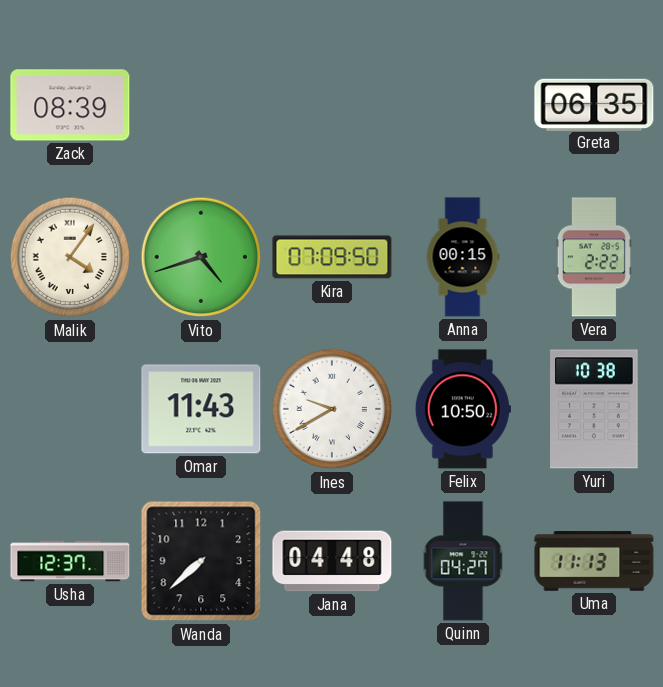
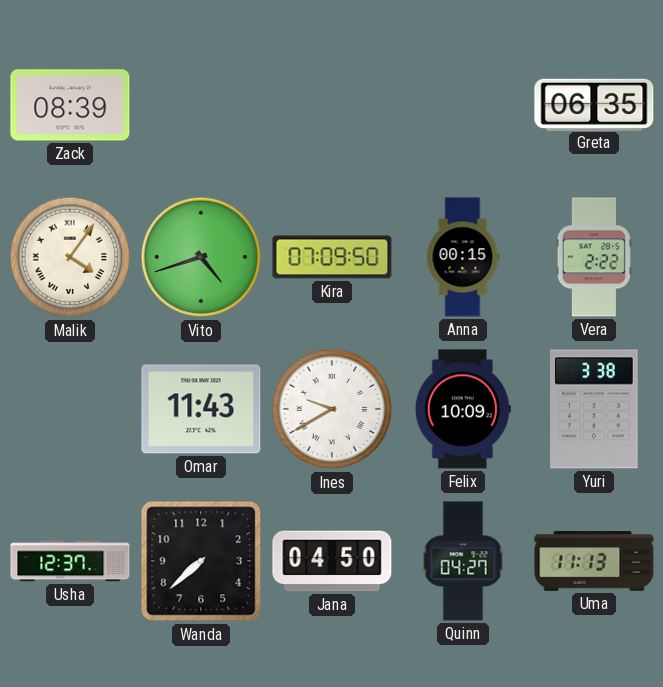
Felix: 10:50 -> 10:09 (463, 409)
Yuri: 10:38 -> 3:38 (594, 409)
Jana: 04:48 -> 04:50 (332, 561)
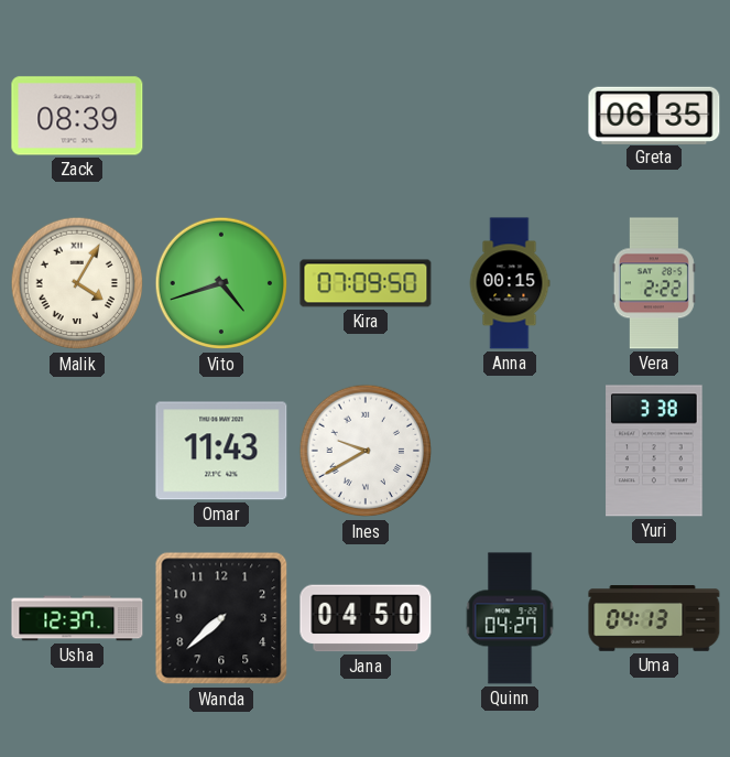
Malik: 4:06 -> 4:05 (77, 283)
Felix: 10:09 -> none (463, 409)
Uma: 11:13 -> 04:13 (654, 618)
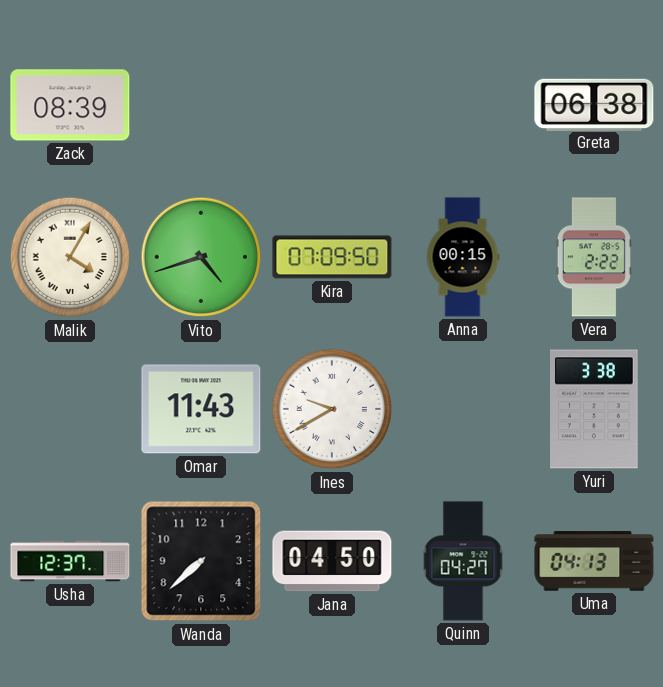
Greta: 06:35 -> 06:38 (594, 104)
